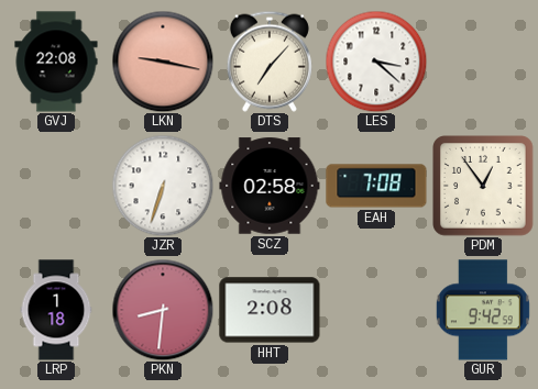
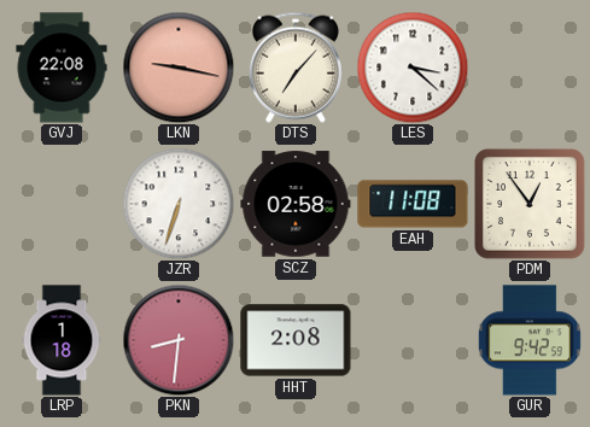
EAH: 7:08 -> 11:08 (413, 204)
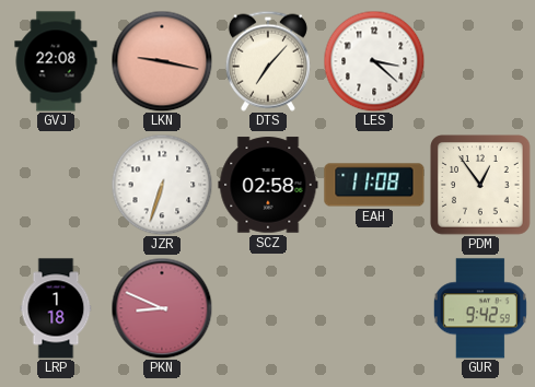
PKN: 8:31 -> 8:49 (162, 308)
HHT: 2:08 -> none (296, 340)
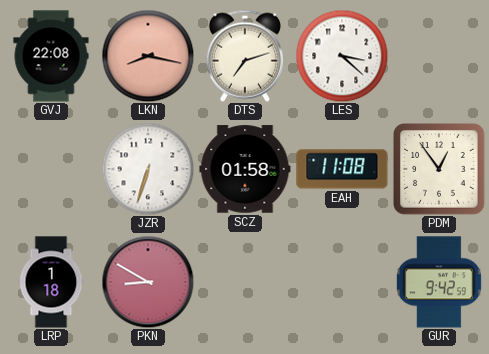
LKN: 9:17 -> 8:17 (148, 56)
DTS: 7:07 -> 7:12 (245, 56)
SCZ: 02:58 -> 01:58 (245, 169)
PKN: 8:49 -> 8:50 (148, 282)
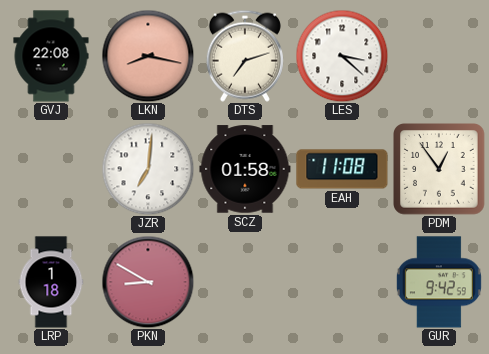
JZR: 6:33 -> 7:01 (148, 169)
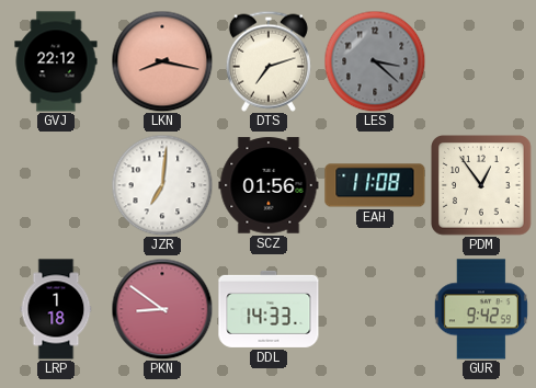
GVJ: 22:08 -> 22:12 (56, 61)
LES dial: white -> grey (375, 61)
SCZ: 01:58 -> 01:56 (269, 185)
PKN: 8:50 -> 8:51 (162, 309)
DDL: none -> 14:33 (269, 309)
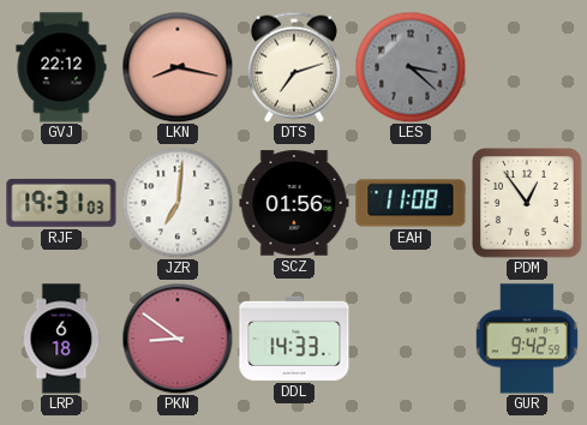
RJF: none -> 19:31 (61, 203)
LRP: 1:18 -> 6:18 (61, 339)
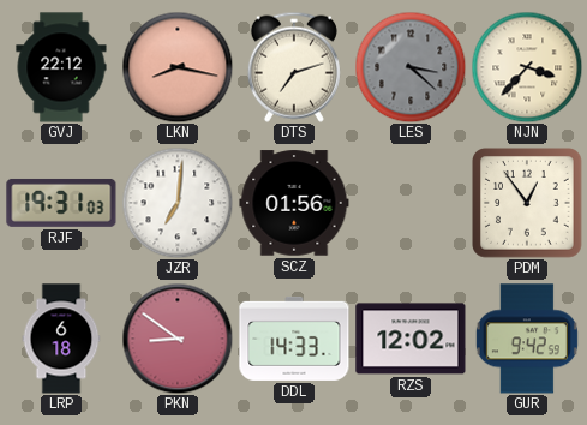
NJN: none -> 3:37 (527, 67)
EAH: 11:08 -> none (411, 203)
RZS: none -> 12:02 (411, 339)
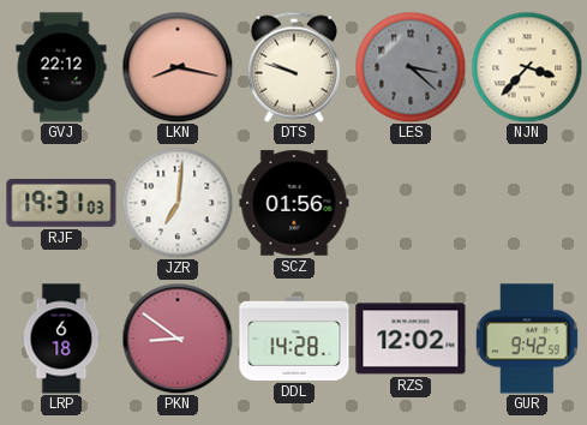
DTS: 7:12 -> 9:48 (294, 67)
PDM: 12:54 -> none (528, 204)
DDL: 14:33 -> 14:28 (294, 339)
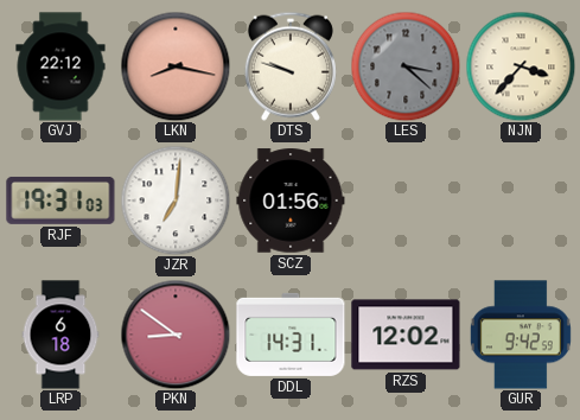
DDL: 14:28 -> 14:31 (291, 335)
